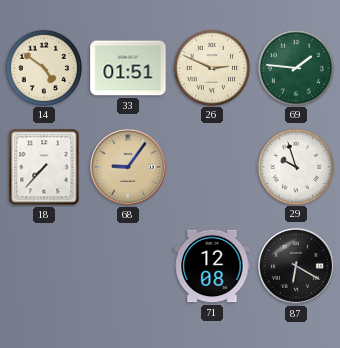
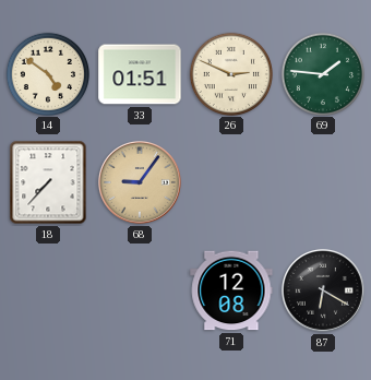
29: 9:57 -> none (295, 166)
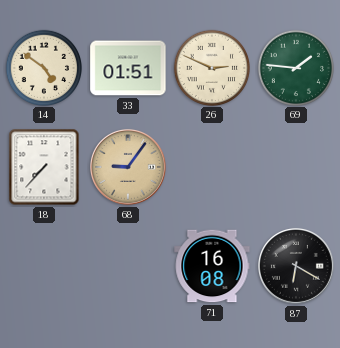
71: 12:08 -> 16:08 (212, 266)
